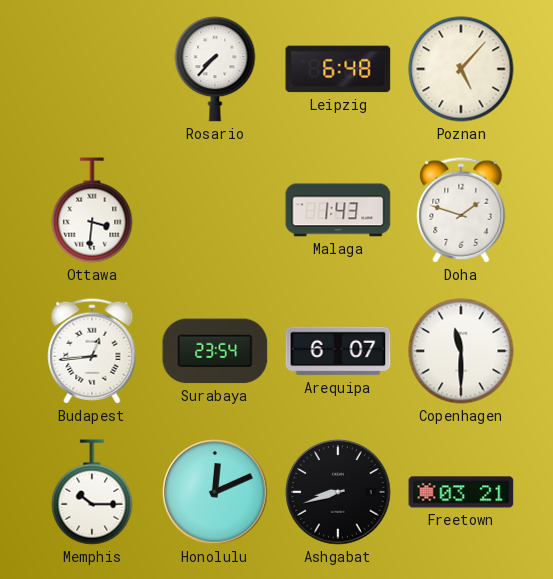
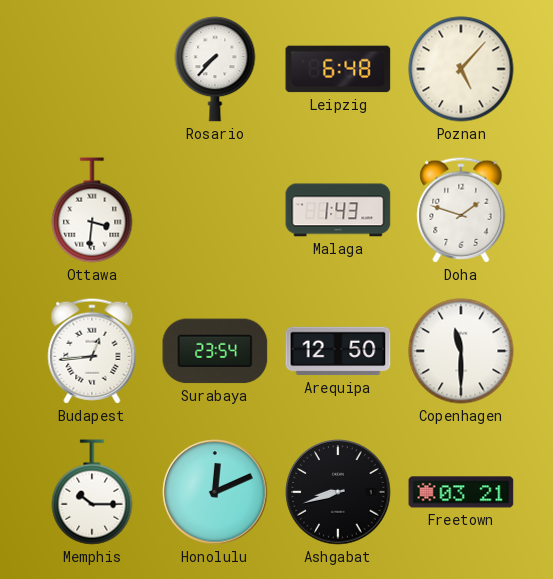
Arequipa: 6:07 -> 12:50 (338, 351)
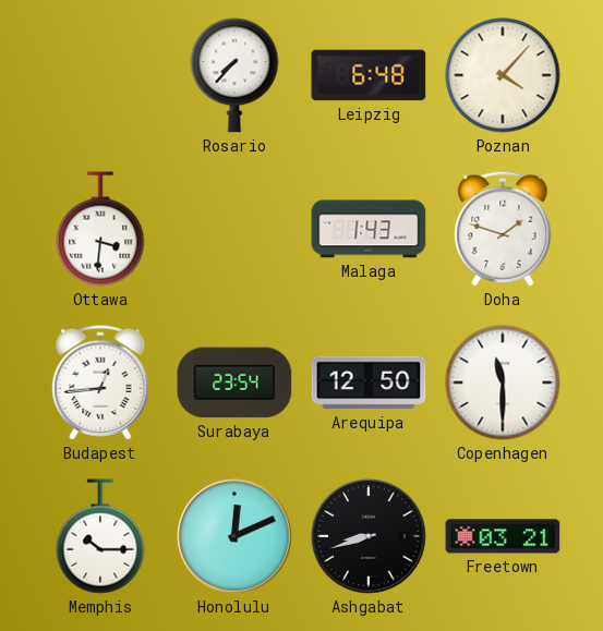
Poznan: 5:07 -> 4:07 (503, 75)
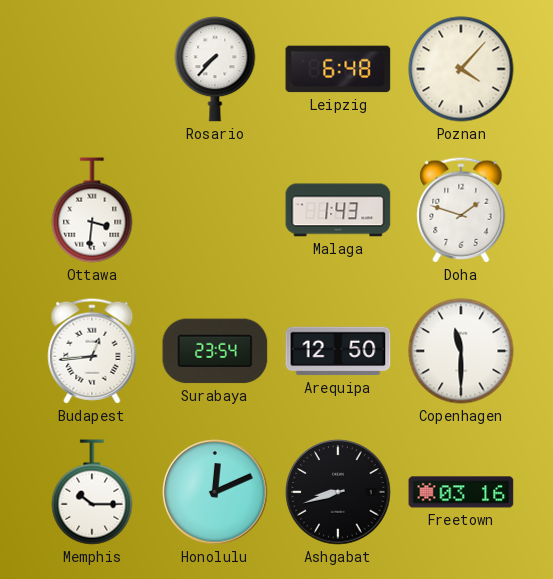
Freetown: 03:21 -> 03:16 (461, 492)
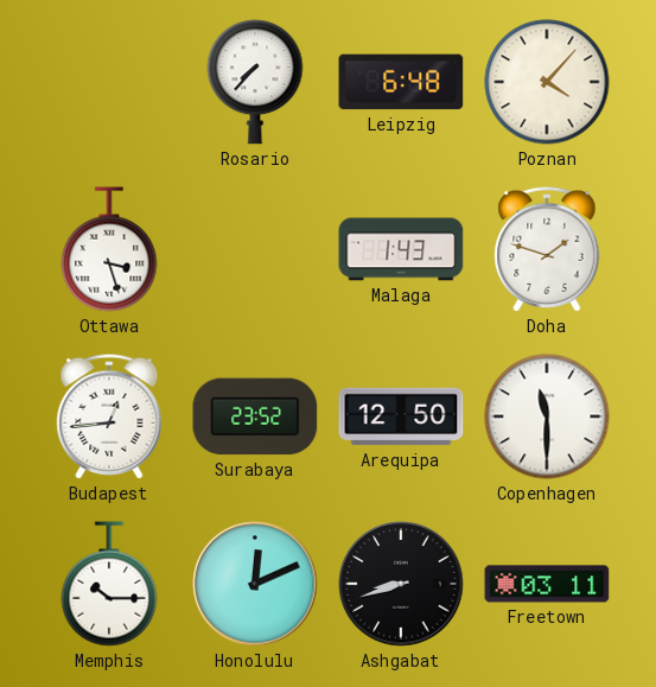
Ottawa: 3:31 -> 3:27 (109, 249)
Surabaya: 23:54 -> 23:52 (255, 416)
Freetown: 03:16 -> 03:11 (547, 584)
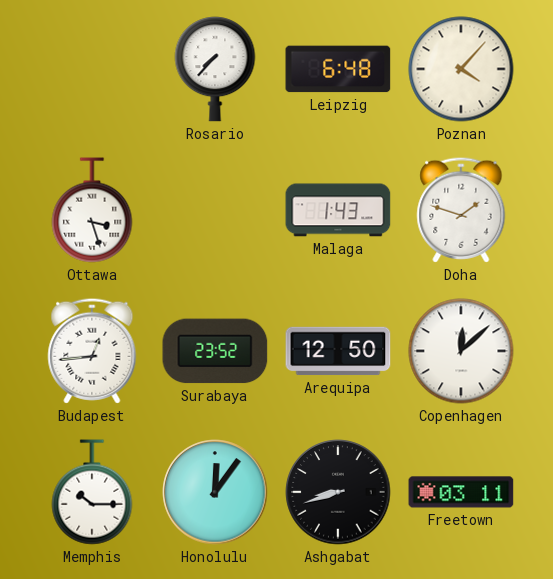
Copenhagen: 11:30 -> 12:08 (461, 351)
Honolulu: 12:11 -> 12:06 (215, 492)
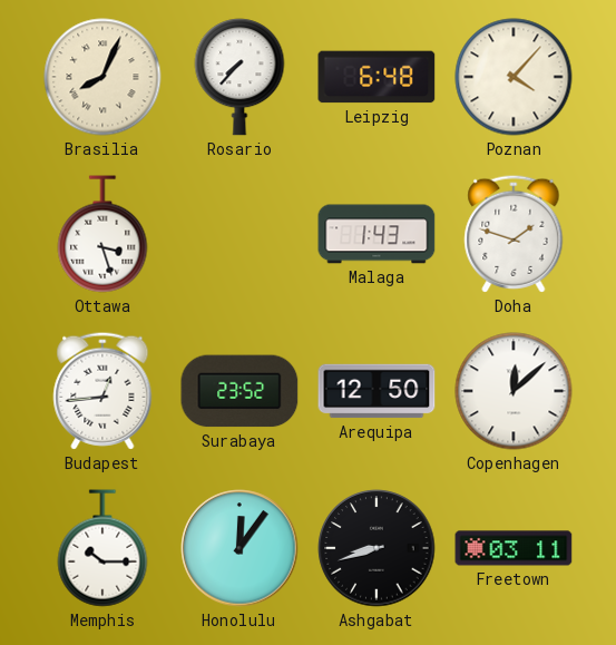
Brasilia: none -> 8:04 (102, 77)
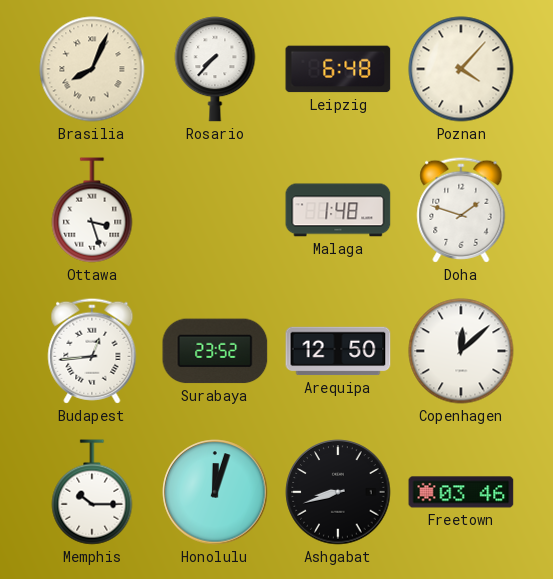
Malaga: 1:43 -> 1:48 (338, 210)
Honolulu: 12:06 -> 12:03 (215, 492)
Freetown: 03:11 -> 03:46 (461, 492)
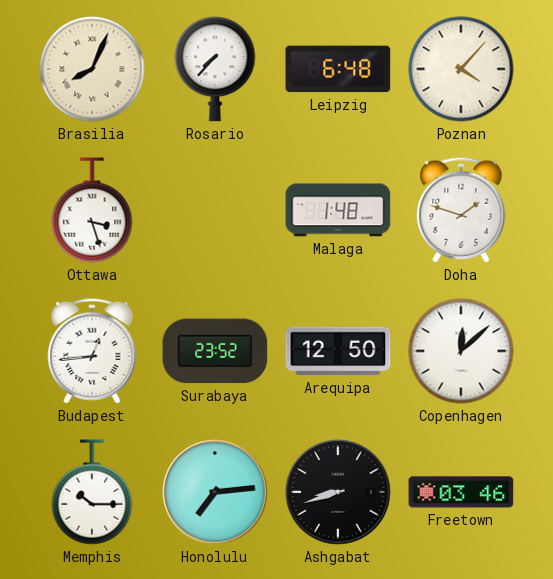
Honolulu: 12:03 -> 7:14 (215, 492)
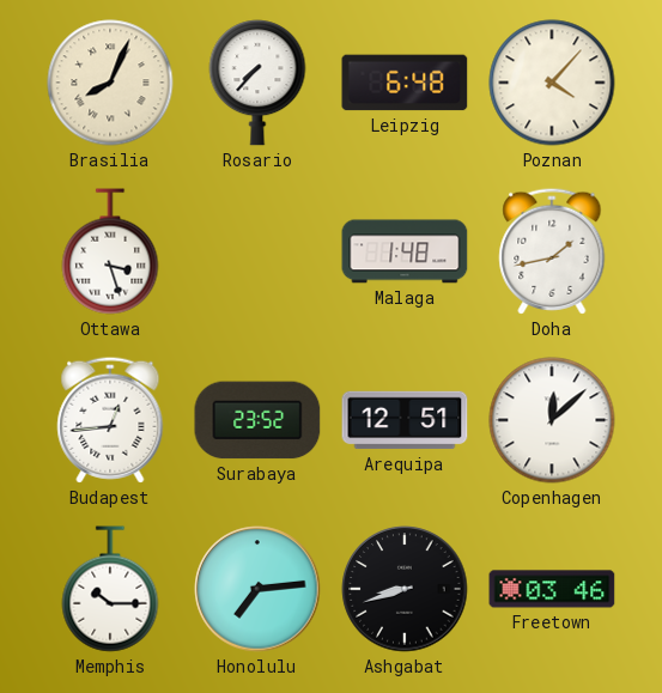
Doha: 1:48 -> 1:43 (552, 251)
Arequipa: 12:50 -> 12:51 (405, 420)
